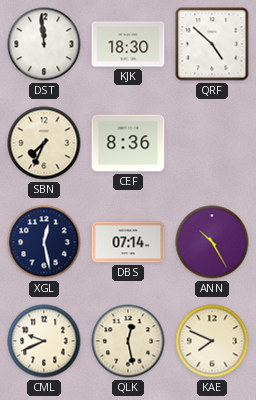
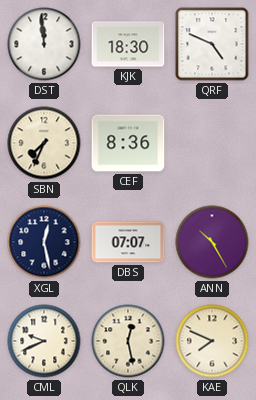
QRF: 4:52 -> 4:49 (212, 44)
DBS: 07:14 -> 07:07 (128, 242)
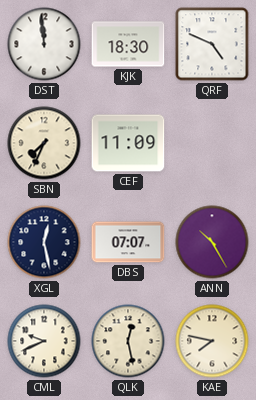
CEF: 8:36 -> 11:09 (128, 143)
KAE: 7:49 -> 7:47 (212, 341)
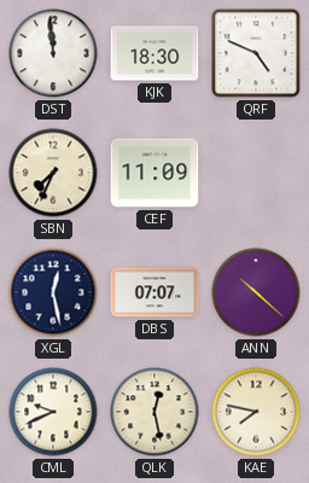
ANN: 10:25 -> 10:22 (256, 292)
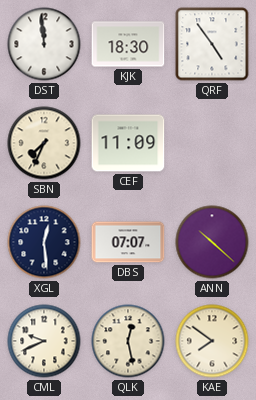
QRF: 4:49 -> 4:54 (212, 44)
XGL: 12:28 -> 12:29 (44, 242)
KAE: 7:47 -> 7:51 (212, 341)
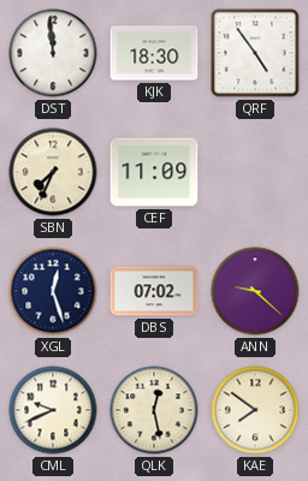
XGL: 12:29 -> 12:27 (53, 291)
DBS: 07:07 -> 07:02 (154, 291)
ANN: 10:22 -> 9:22 (255, 291)
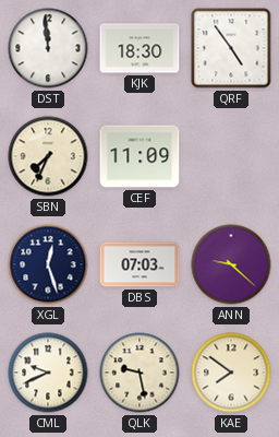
DBS: 07:02 -> 07:03 (139, 264)
QLK: 12:28 -> 9:28 (139, 373)
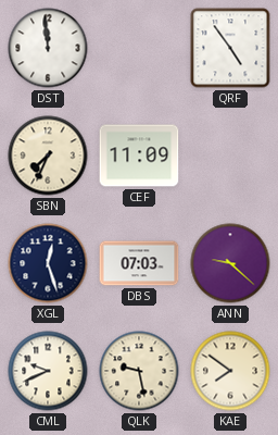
KJK: 18:30 -> none (139, 48)
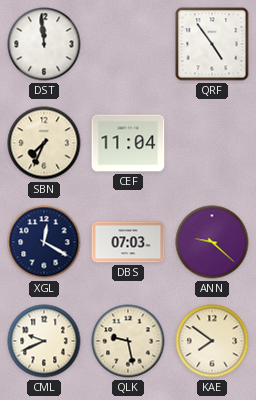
CEF: 11:09 -> 11:04 (128, 143)
XGL: 12:27 -> 12:20 (44, 242)
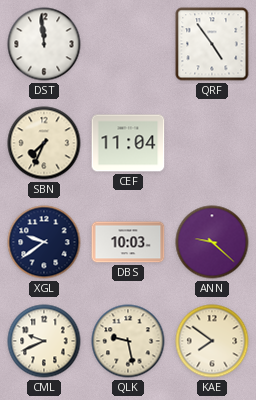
XGL: 12:20 -> 9:39 (44, 242)
DBS: 07:03 -> 10:03 (128, 242)
